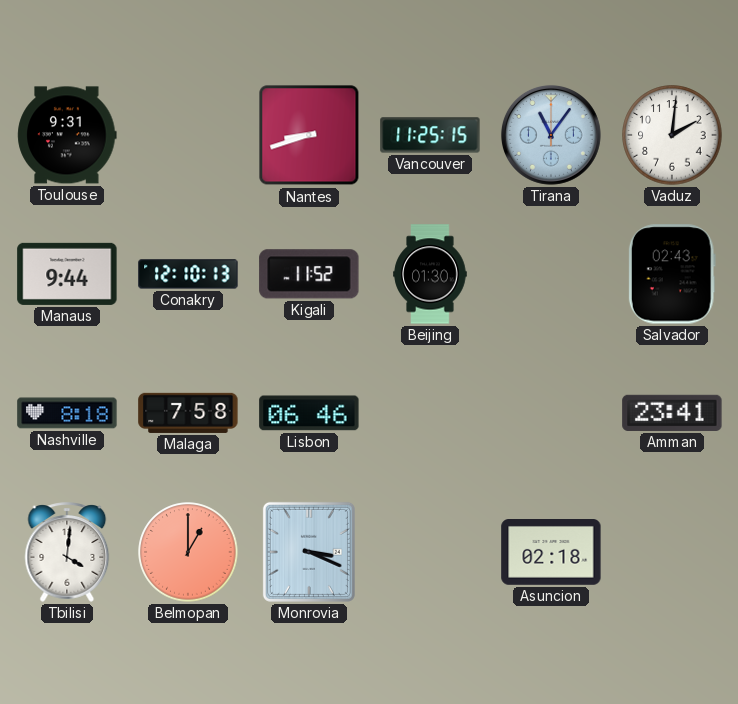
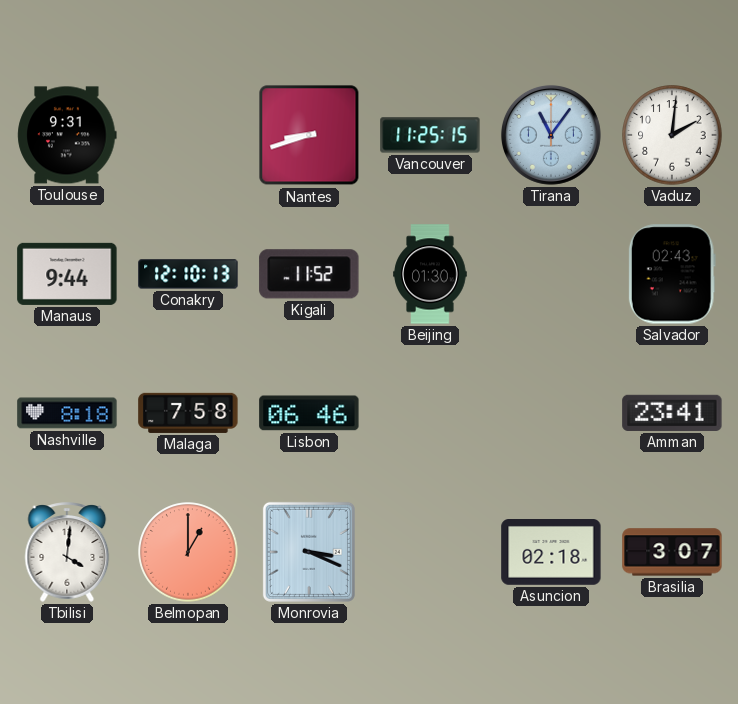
Brasilia: none -> 3:07 (672, 552)
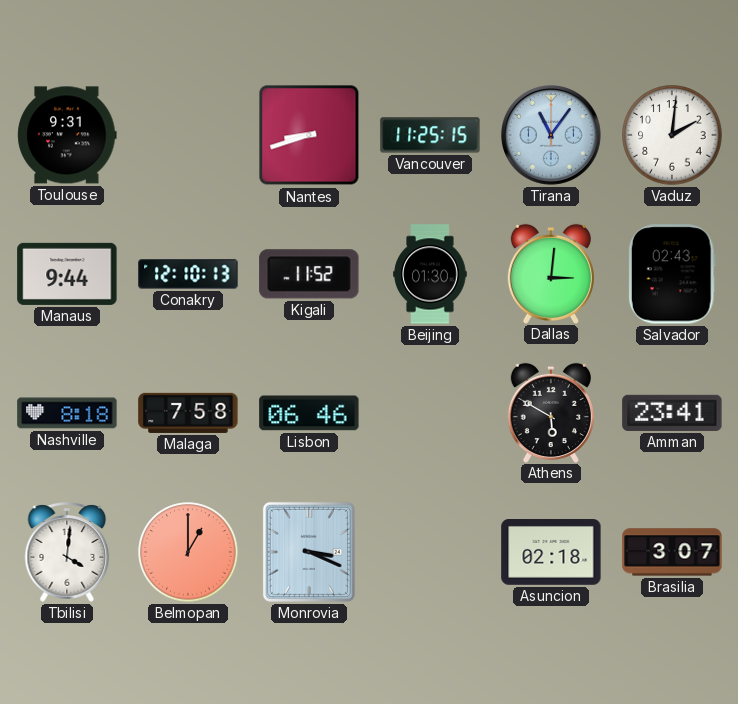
Dallas: none -> 3:01 (551, 273)
Athens: none -> 5:50 (551, 412)
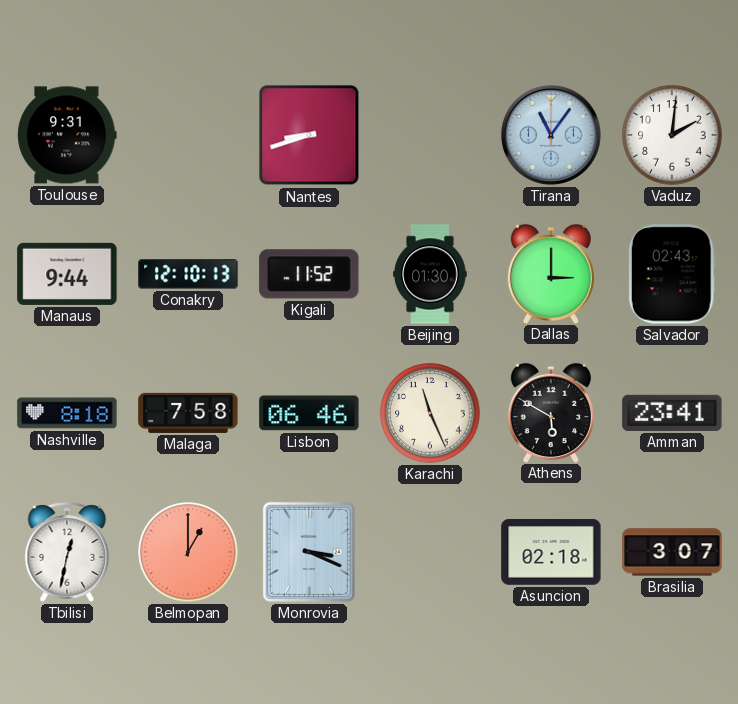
Vancouver: 11:25 -> none (430, 135)
Dallas: 3:01 -> 3:00 (551, 273)
Karachi: none -> 11:26 (430, 413)
Tbilisi: 4:01 -> 12:32 (67, 552)
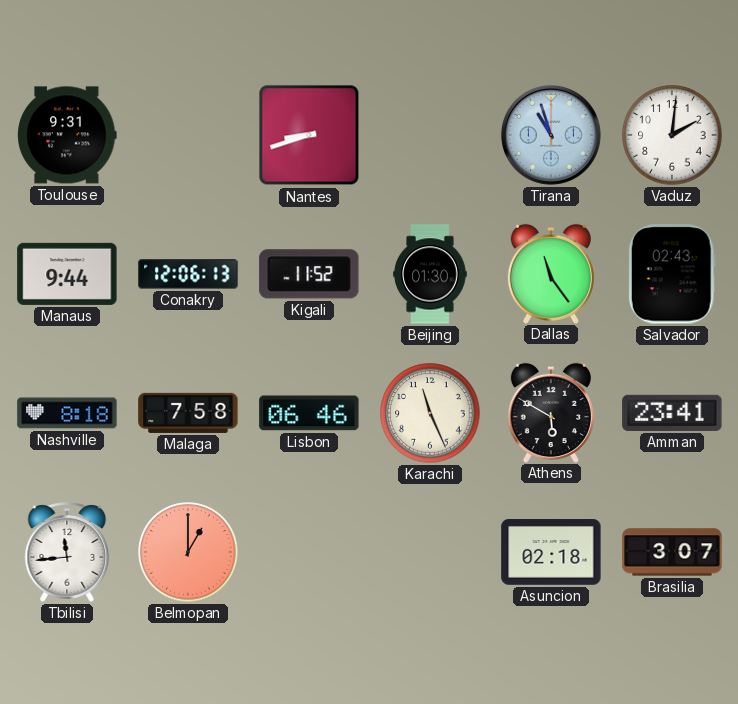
Tirana: 11:06 -> 10:57 (551, 135)
Conakry: 12:10 -> 12:06 (188, 274)
Dallas: 3:00 -> 11:24 (551, 273)
Tbilisi: 12:32 -> 11:44 (67, 552)
Monrovia: 3:19 -> none (309, 552)
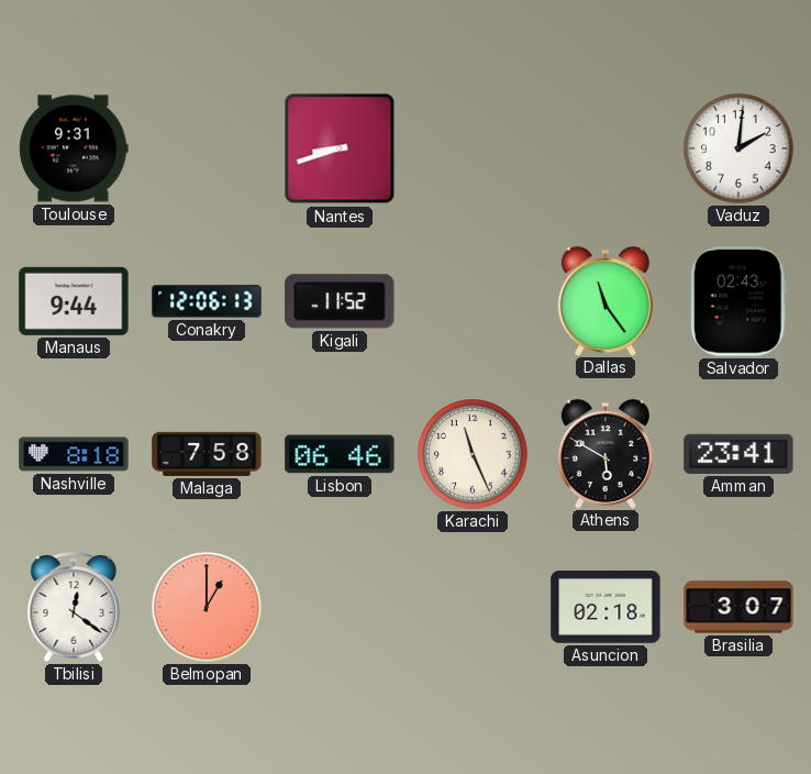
Tirana: 10:57 -> none (551, 135)
Beijing: 01:30 -> none (430, 274)
Tbilisi: 11:44 -> 12:21 (74, 607)
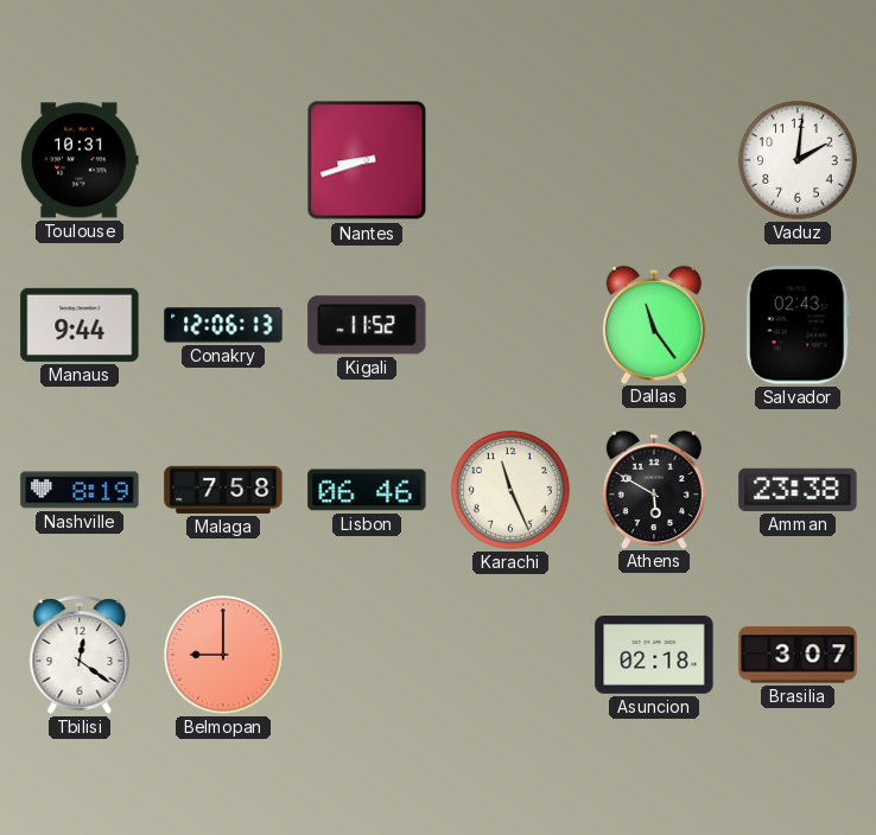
Toulouse: 9:31 -> 10:31 (80, 160)
Nashville: 8:18 -> 8:19 (80, 490)
Amman: 23:41 -> 23:38 (798, 490)
Belmopan: 1:00 -> 9:00 (223, 655)
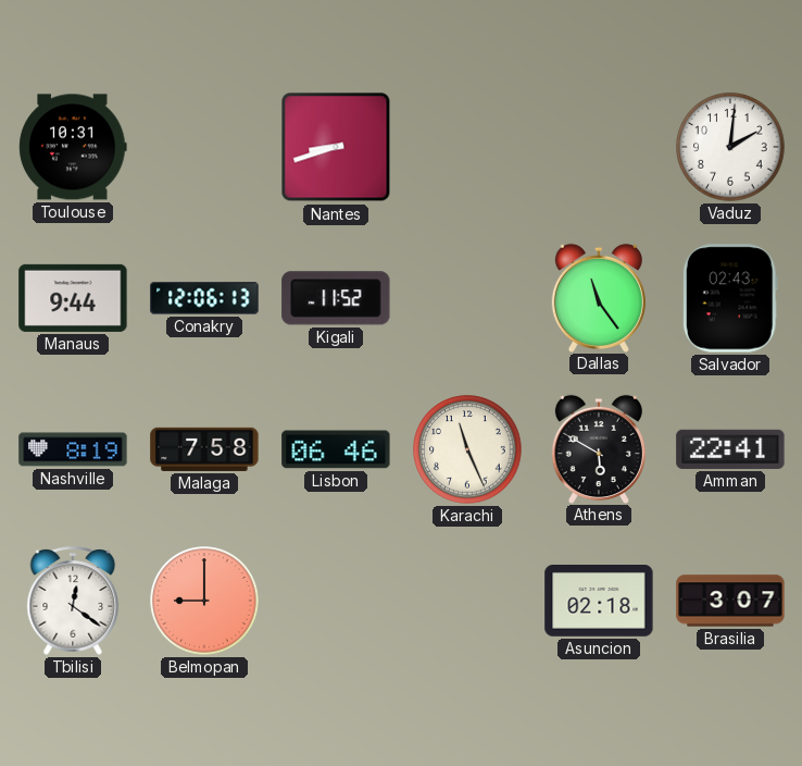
Amman: 23:38 -> 22:41 (730, 449)
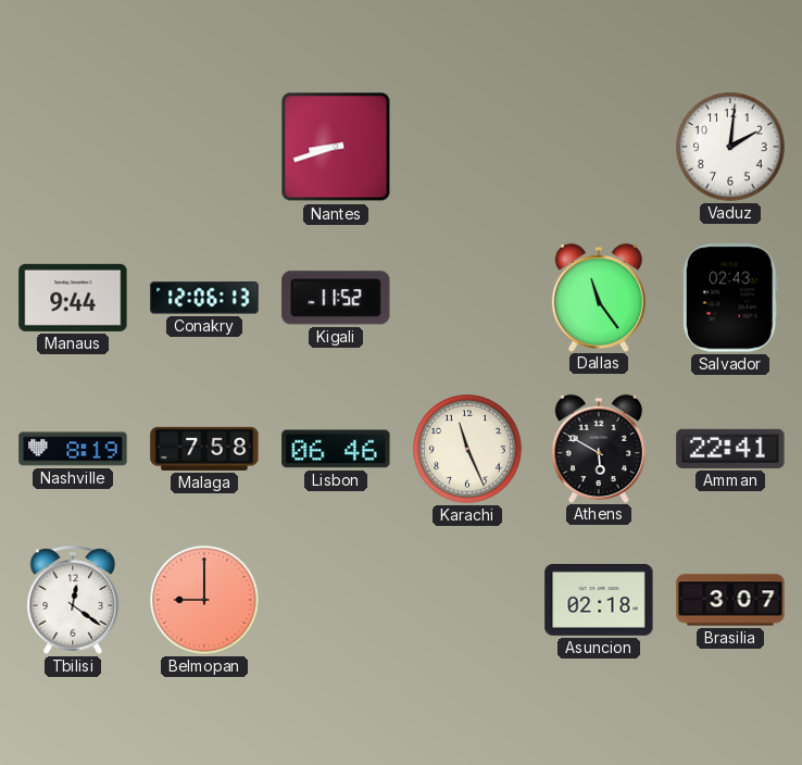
Toulouse: 10:31 -> none (73, 147)
